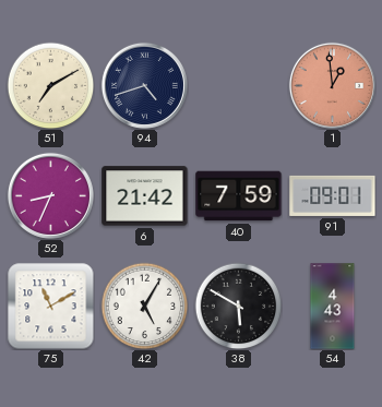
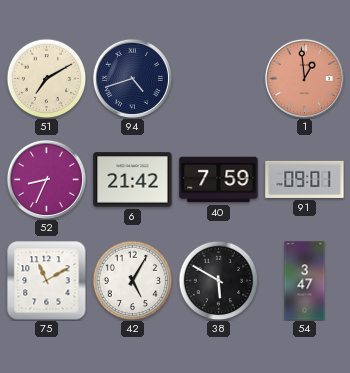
54: 4:43 -> 3:47 (305, 281)
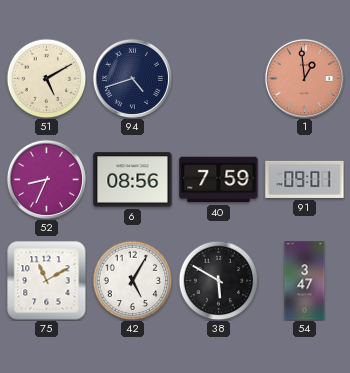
51: 7:10 -> 5:10 (46, 78)
6: 21:42 -> 08:56 (133, 180)
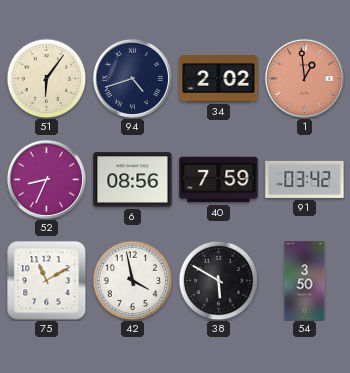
51: 5:10 -> 6:06 (46, 78)
34: none -> 2:02 (219, 79)
91: 09:01 -> 03:42 (305, 179)
42: 5:05 -> 3:58 (132, 280)
54: 3:47 -> 3:50 (305, 281)
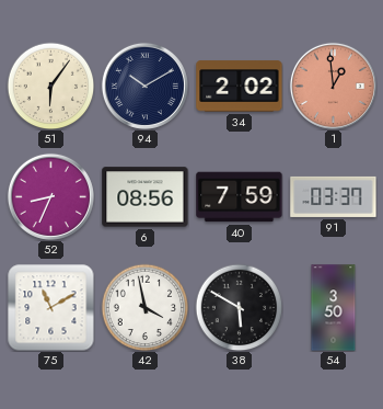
94: 4:42 -> 10:10 (144, 86)
91: 03:42 -> 03:37 (334, 196)
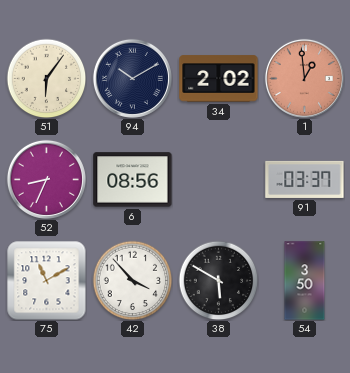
40: 7:59 -> none (240, 197)
42: 3:58 -> 3:53 (132, 280)
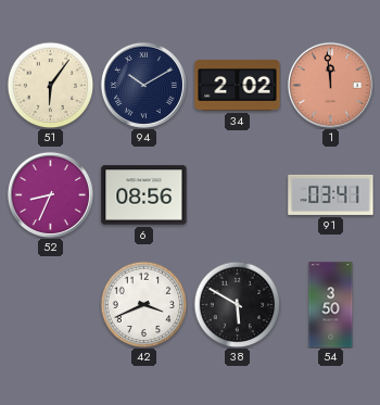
1: 12:59 -> 11:59 (330, 85)
91: 03:37 -> 03:41 (331, 194)
75: 11:10 -> none (46, 281)
42: 3:53 -> 3:41 (143, 304)
